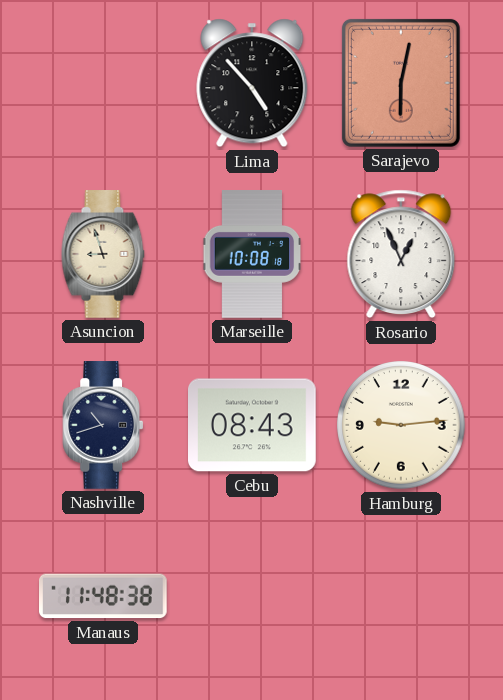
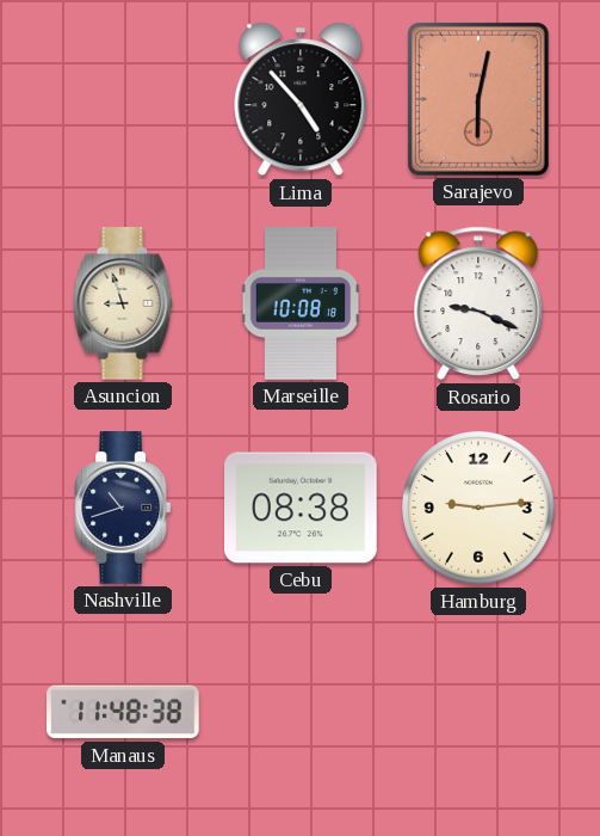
Rosario: 12:56 -> 9:19 (478, 303)
Cebu: 08:43 -> 08:38 (302, 508)
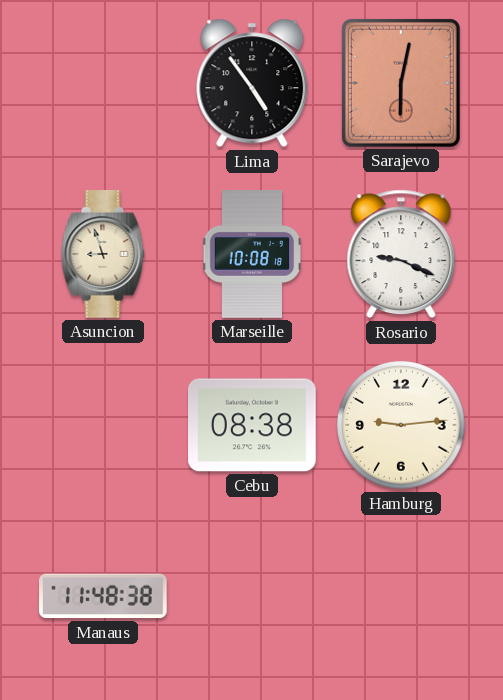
Lima: 4:53 -> 4:54 (252, 83)
Nashville: 10:42 -> none (123, 508)
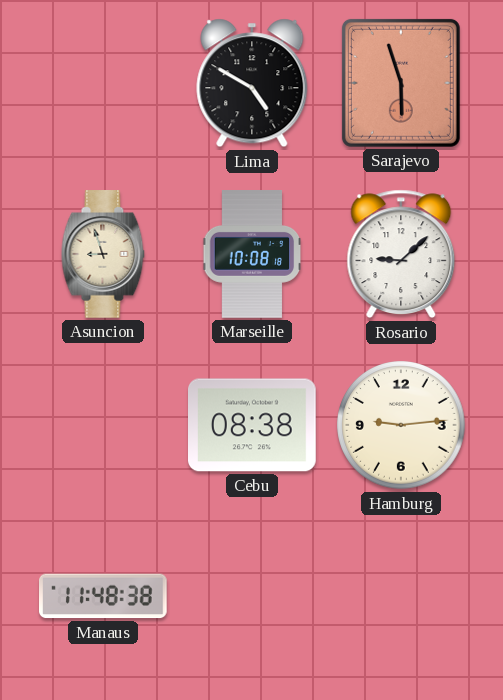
Lima: 4:54 -> 4:50 (252, 83)
Sarajevo: 6:02 -> 5:57 (401, 83)
Rosario: 9:19 -> 9:08 (401, 254)
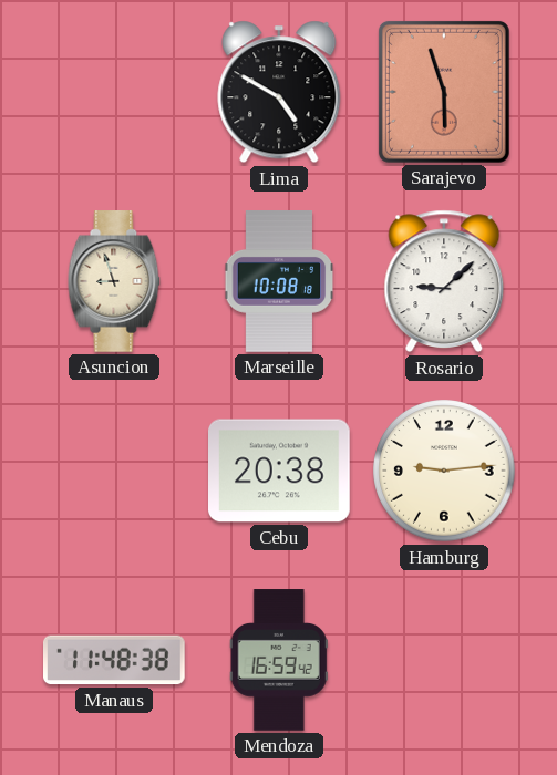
Cebu: 08:38 -> 20:38 (280, 471)
Mendoza: none -> 16:59 (279, 660)
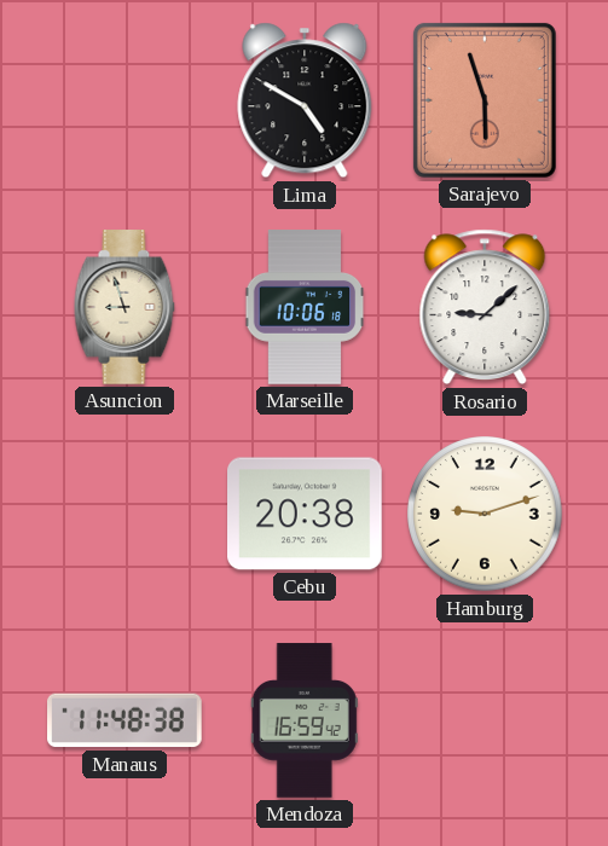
Marseille: 10:08 -> 10:06 (305, 307)
Hamburg: 9:14 -> 9:12 (485, 514)
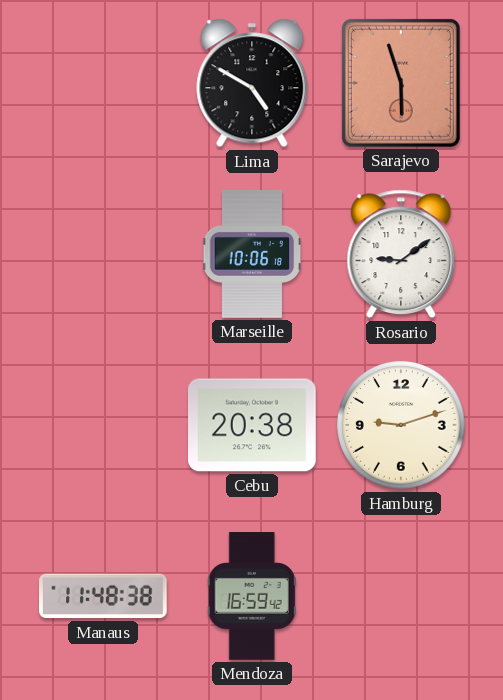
Asuncion: 8:57 -> none (125, 307)
Rosario: 9:08 -> 9:09 (401, 254)
